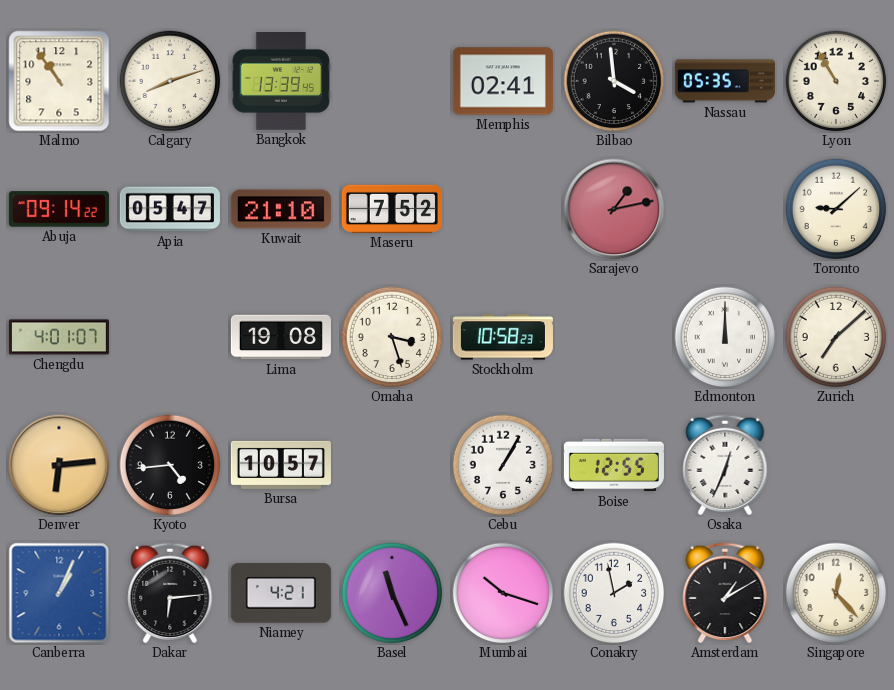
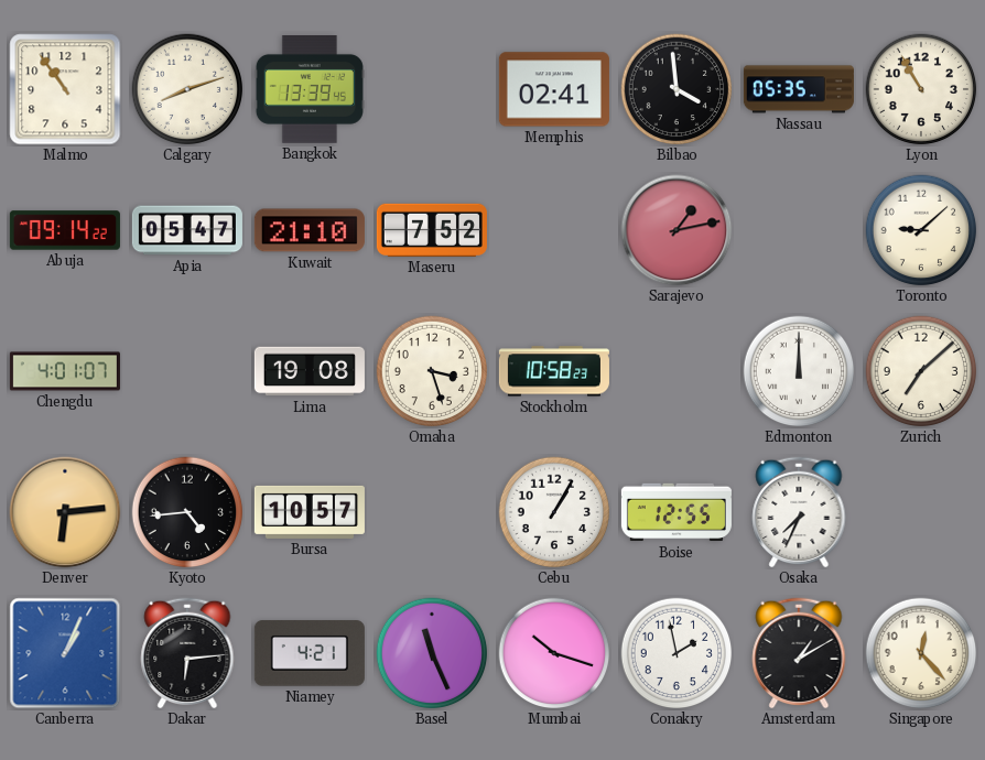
Osaka: 12:34 -> 7:34 (799, 512)
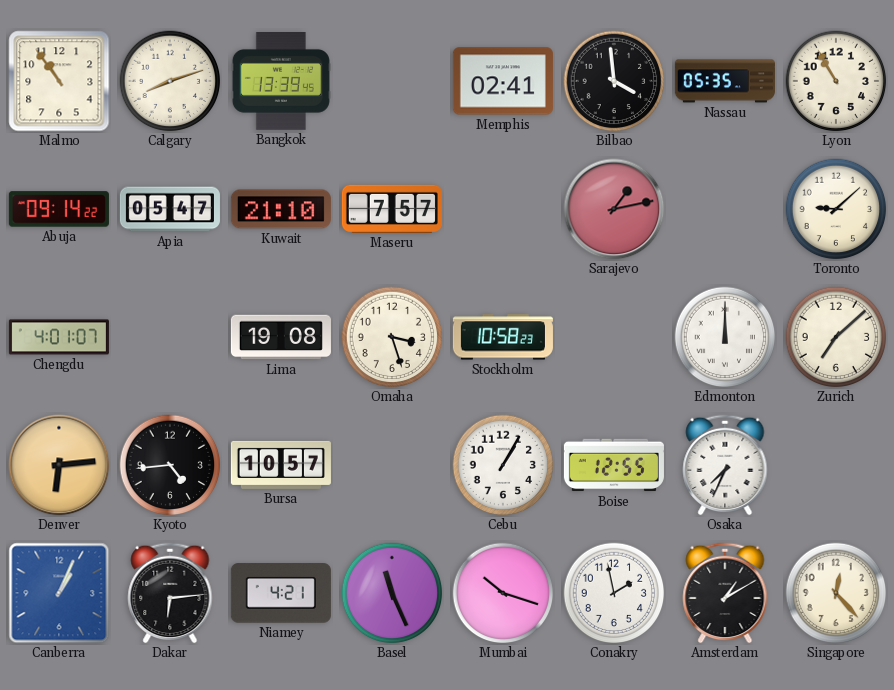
Maseru: 7:52 -> 7:57 (392, 209)
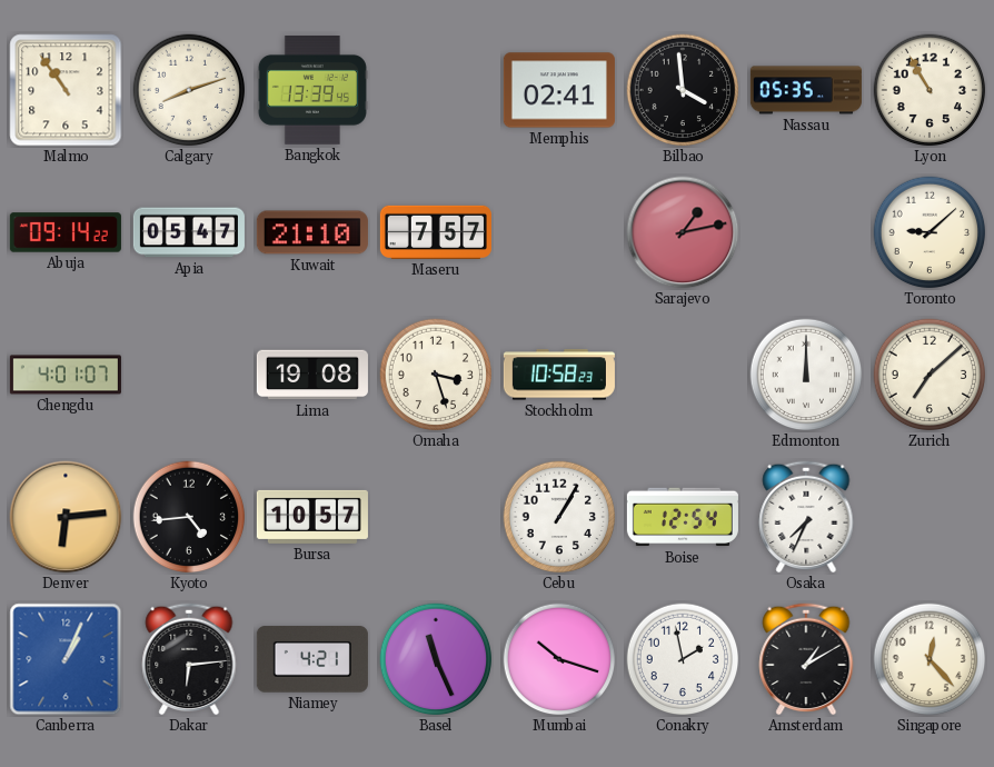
Boise: 12:55 -> 12:54 (683, 517)
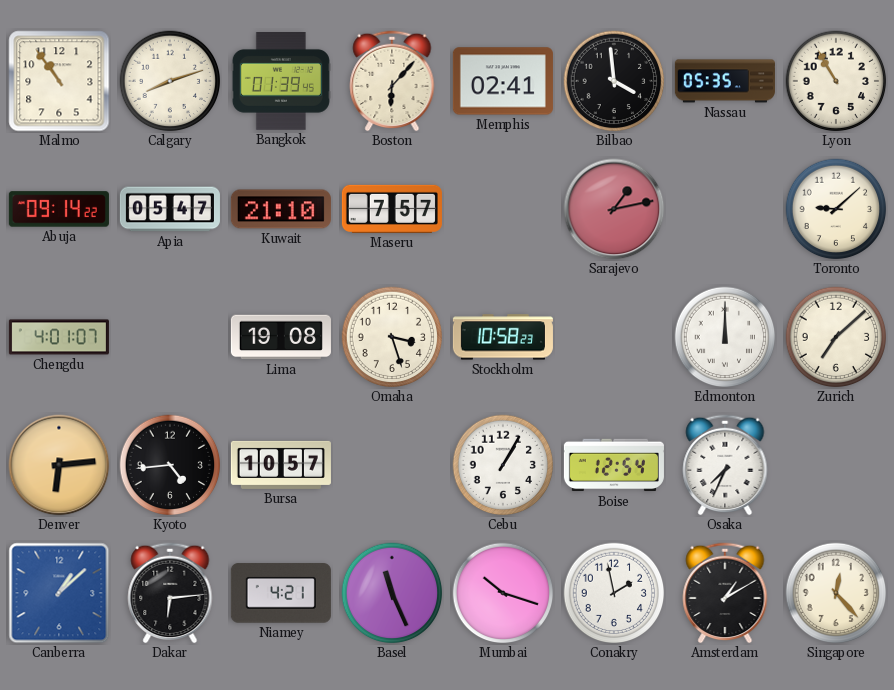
Bangkok: 13:39 -> 01:39 (281, 82)
Boston: none -> 6:07 (392, 81)
Canberra: 1:04 -> 1:08 (59, 593)
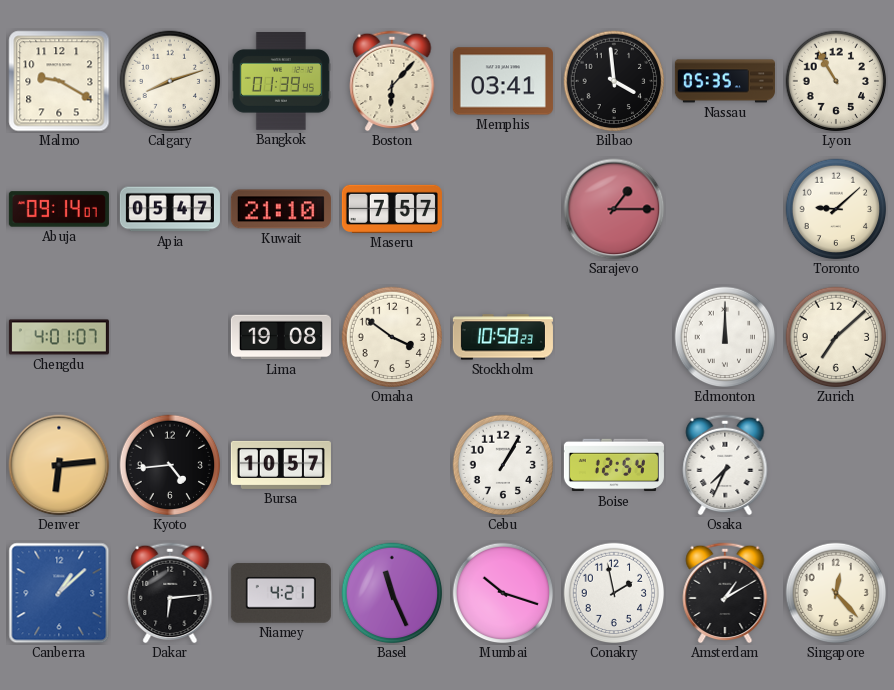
Malmo: 10:54 -> 9:20 (59, 81)
Memphis: 02:41 -> 03:41 (503, 81)
Abuja: 09:14:22 -> 09:14:07 (59, 209)
Sarajevo: 1:13 -> 1:15 (614, 209)
Omaha: 3:27 -> 3:51 (392, 337)
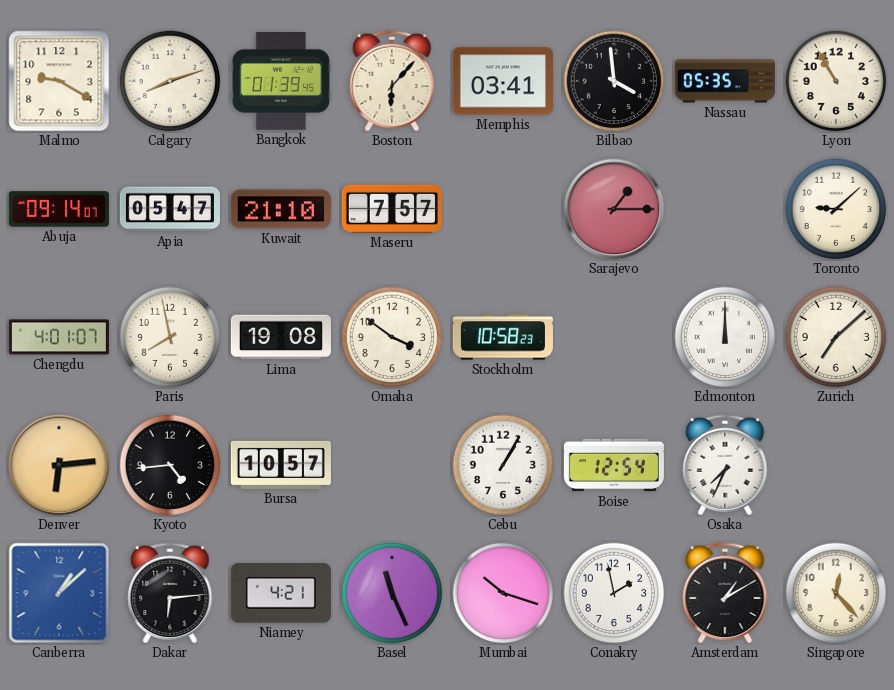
Paris: none -> 7:58 (170, 337)
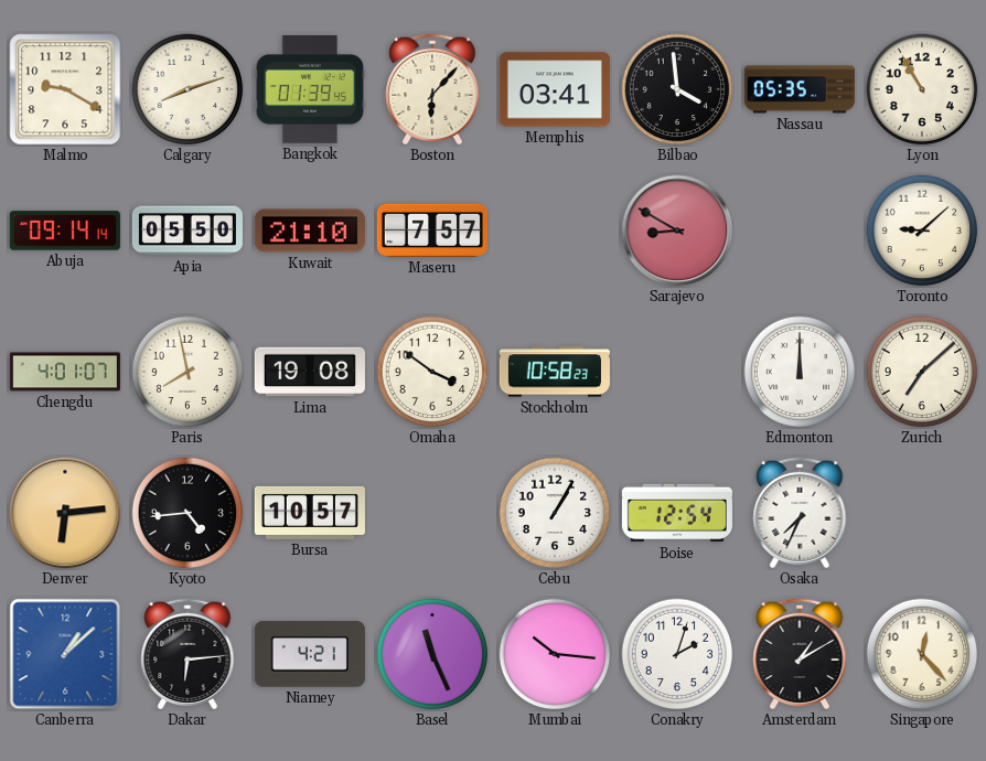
Abuja: 09:14:07 -> 09:14:14 (65, 231)
Apia: 05:47 -> 05:50 (187, 231)
Sarajevo: 1:15 -> 8:50 (677, 231)
Mumbai: 10:18 -> 10:16 (555, 654)
Conakry: 1:58 -> 2:03 (677, 654)
